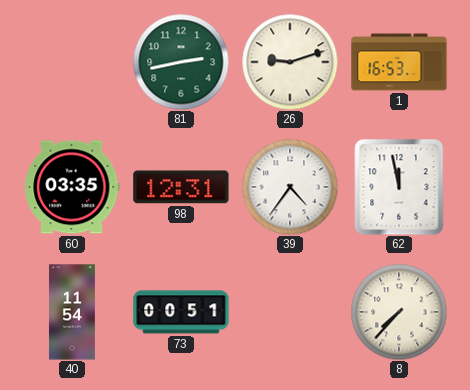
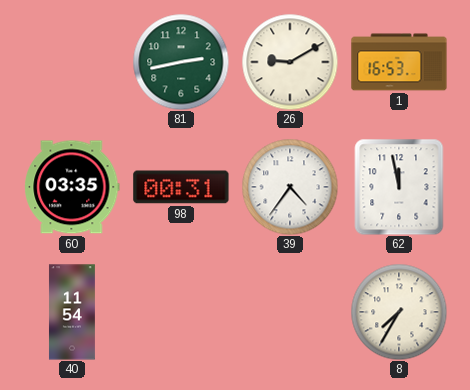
26: 9:12 -> 9:10 (290, 62)
98: 12:31 -> 00:31 (181, 187)
73: 00:51 -> none (181, 312)
8: 7:37 -> 7:35 (399, 312)
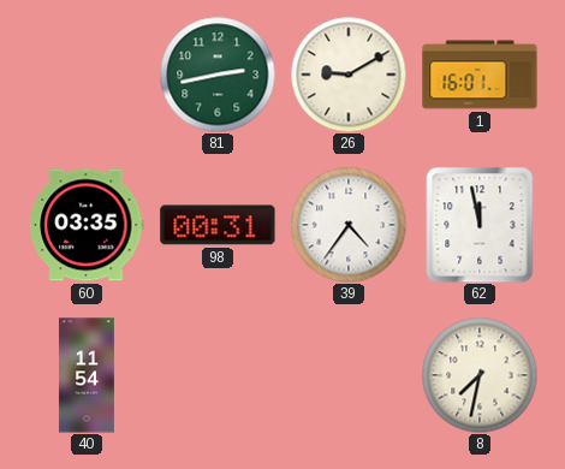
1: 16:53 -> 16:01 (480, 75)
8: 7:35 -> 7:32 (480, 375)
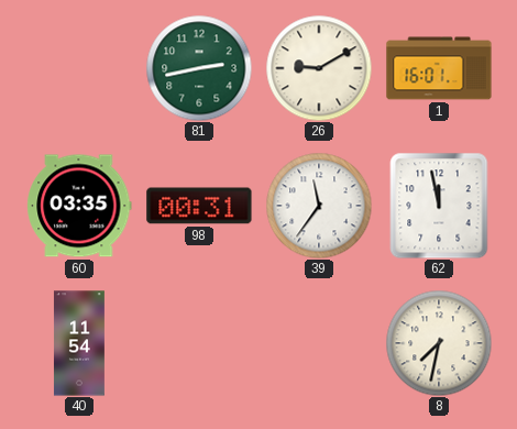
39: 4:36 -> 11:36 (319, 206)
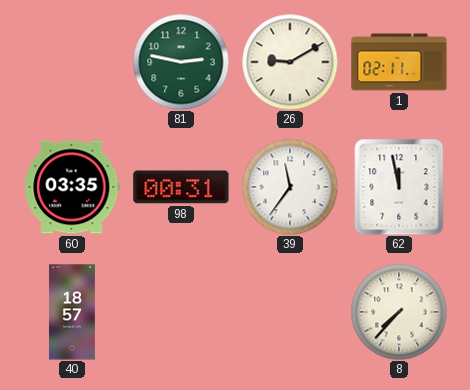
81: 2:43 -> 2:47 (181, 62)
1: 16:01 -> 02:11 (399, 62)
40: 11:54 -> 18:57 (72, 312)
8: 7:32 -> 7:37 (399, 312)
